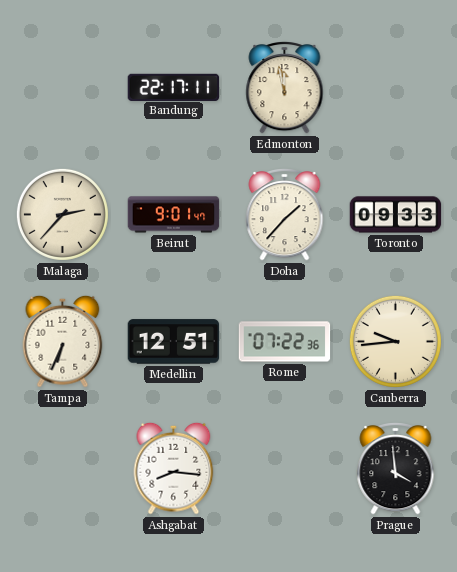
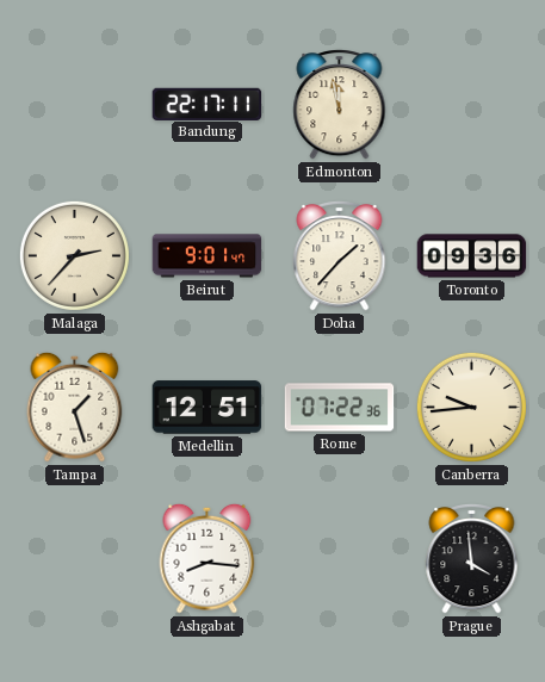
Toronto: 09:33 -> 09:36 (472, 256)
Tampa: 6:34 -> 1:27 (75, 407)
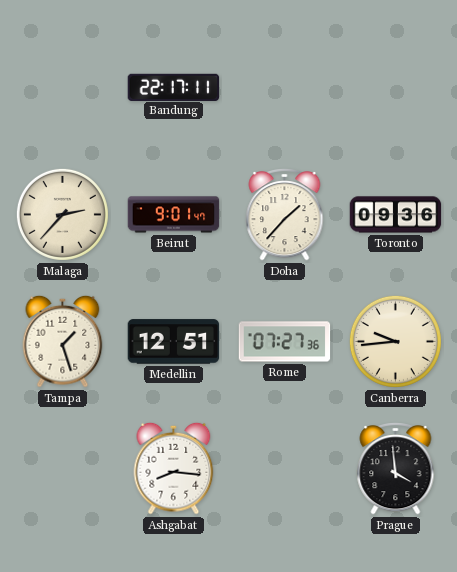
Edmonton: 11:58 -> none (340, 104)
Rome: 07:22 -> 07:27 (285, 342)
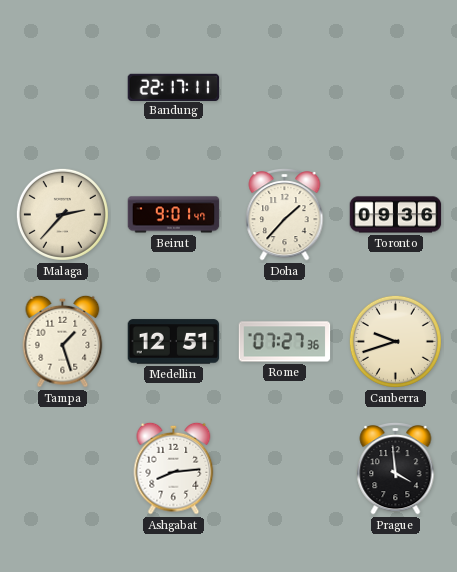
Canberra: 9:44 -> 9:42 (395, 341)
Ashgabat: 8:16 -> 8:14 (174, 468)
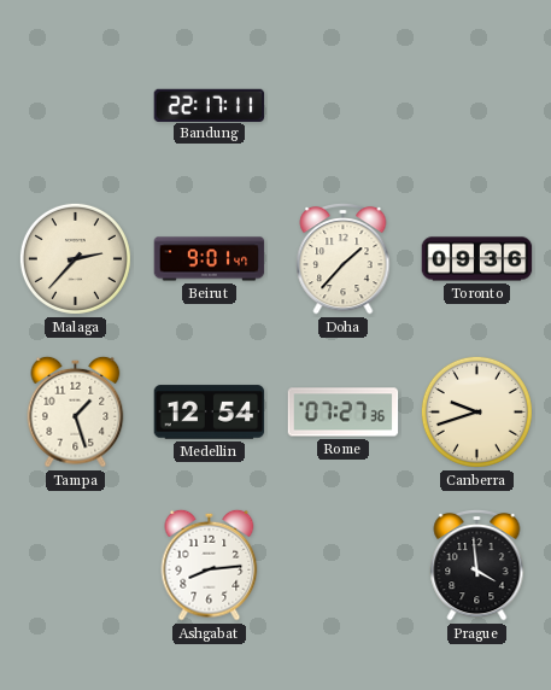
Medellin: 12:51 -> 12:54 (210, 413)
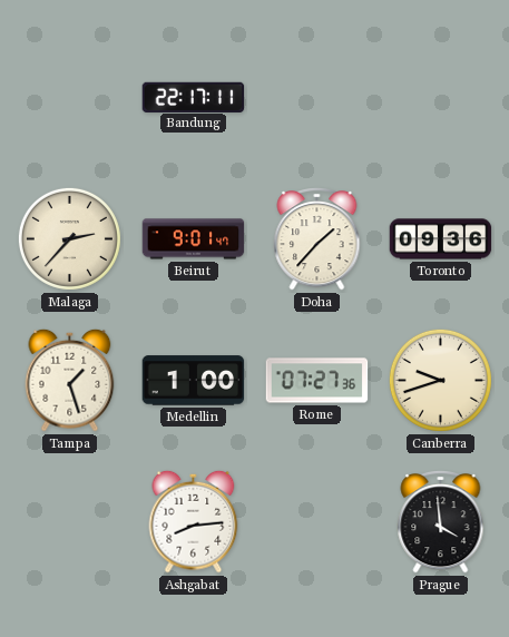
Medellin: 12:54 -> 1:00 (194, 381)
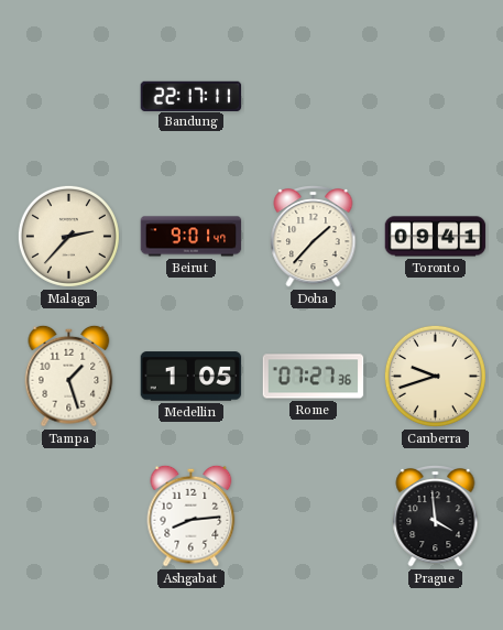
Toronto: 09:36 -> 09:41 (436, 237)
Medellin: 1:00 -> 1:05 (192, 377)
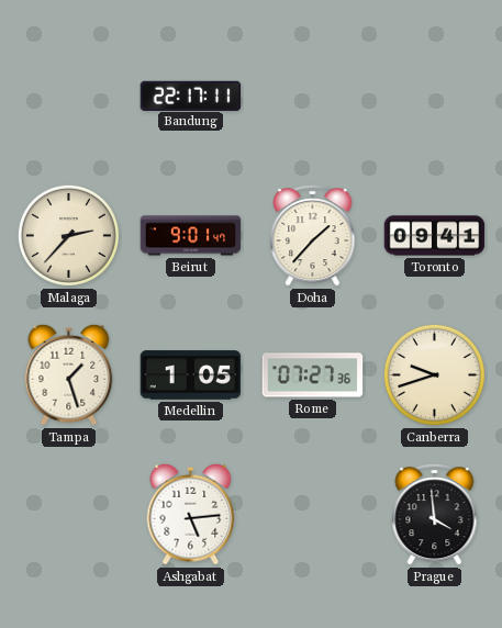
Ashgabat: 8:14 -> 5:14 (191, 514)
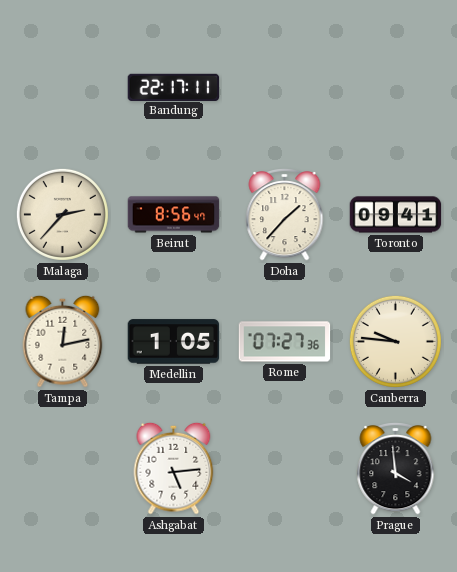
Beirut: 9:01 -> 8:56 (174, 215)
Tampa: 1:27 -> 12:13 (63, 341)
Canberra: 9:42 -> 9:46 (395, 341)
